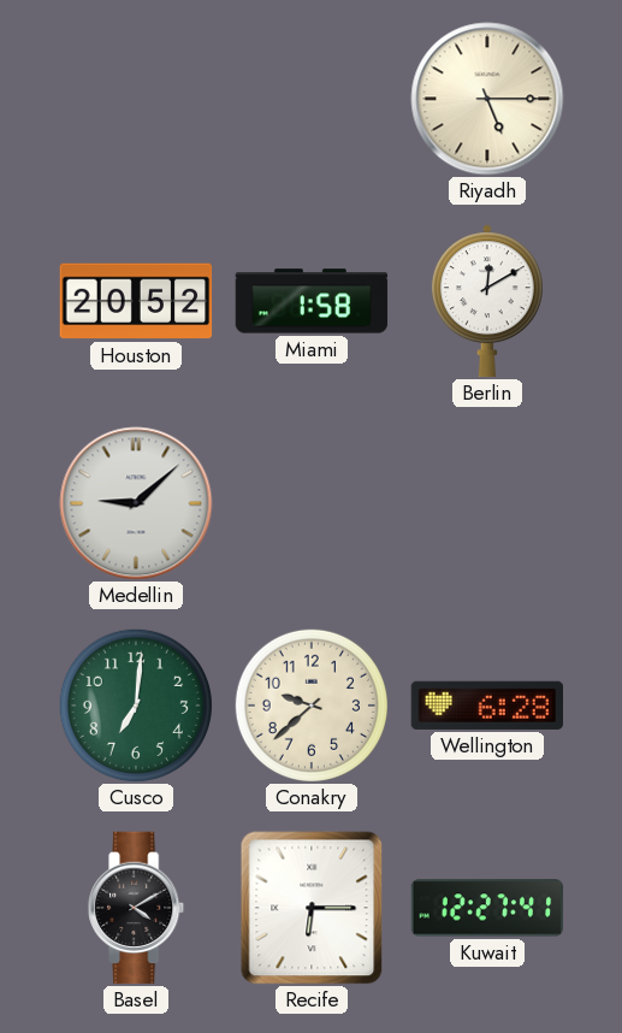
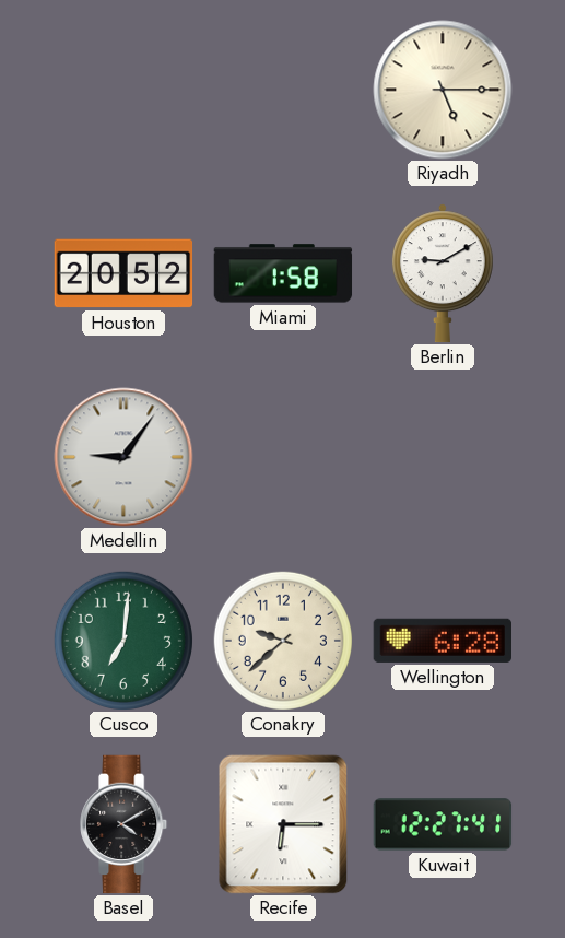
Berlin: 12:10 -> 9:10 (443, 273)
Medellin: 9:08 -> 9:06 (123, 457)
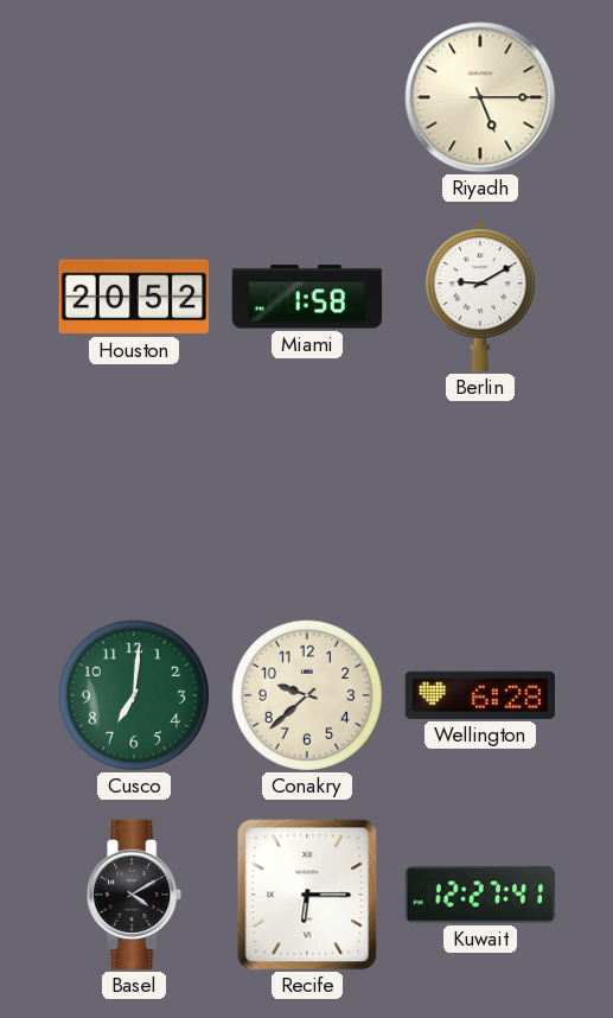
Medellin: 9:06 -> none (123, 457)
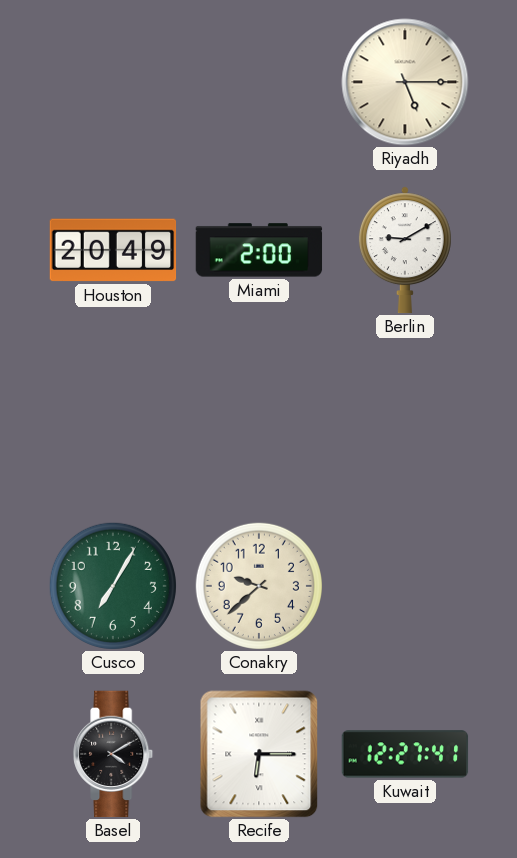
Houston: 20:52 -> 20:49 (113, 250)
Miami: 1:58 -> 2:00 (259, 250)
Cusco: 7:01 -> 7:05 (113, 586)
Wellington: 6:28 -> none (479, 695)
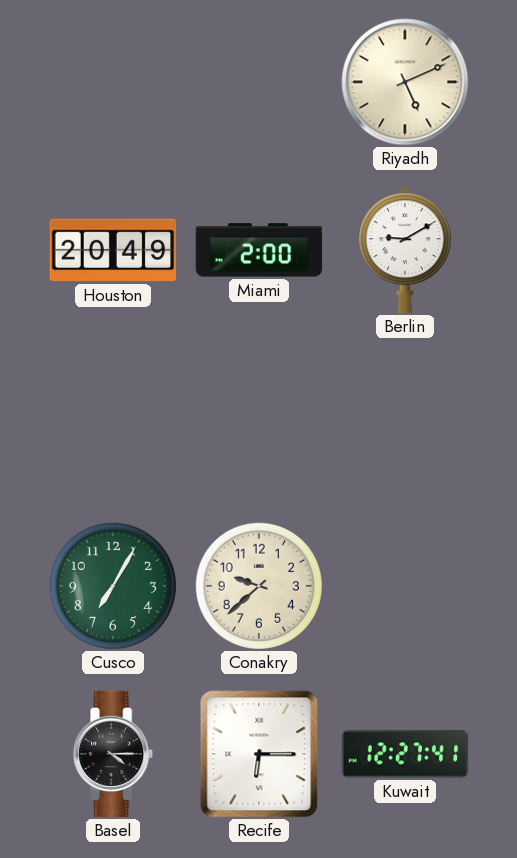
Riyadh: 5:15 -> 5:11 (405, 82)
Basel: 4:10 -> 4:15 (114, 754)
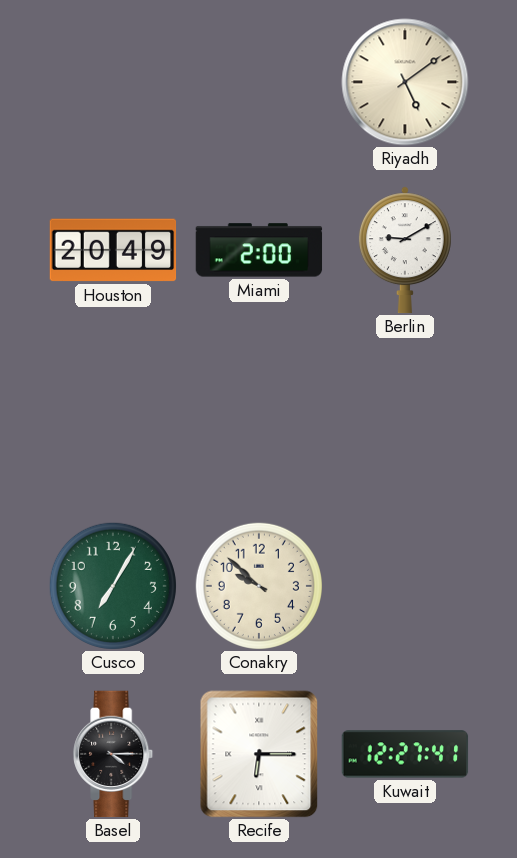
Riyadh: 5:11 -> 5:09 (405, 82)
Conakry: 9:38 -> 9:52 (259, 586)
